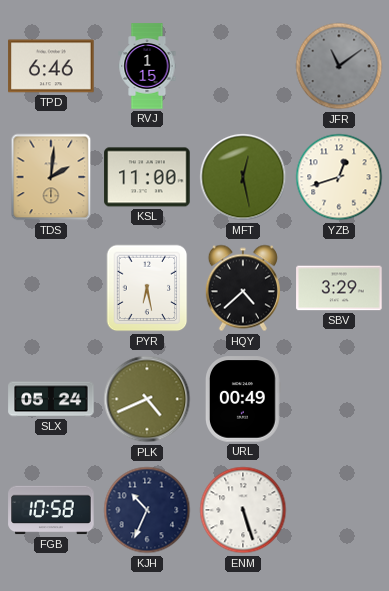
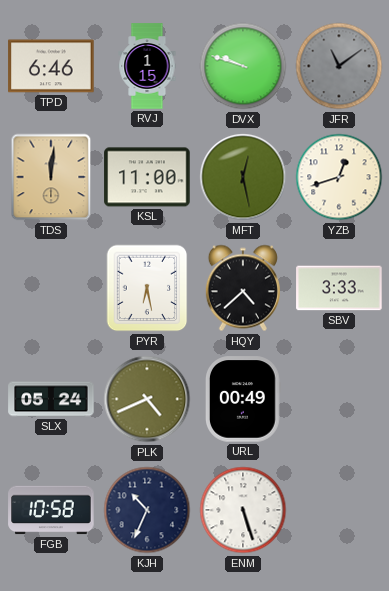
DVX: none -> 9:48 (243, 66)
TDS: 2:01 -> 12:01 (51, 177)
SBV: 3:29 -> 3:33 (339, 288)
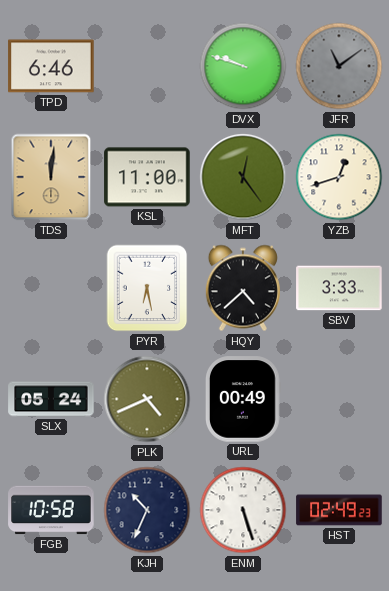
RVJ: 1:15 -> none (147, 66)
MFT: 12:28 -> 12:24 (243, 177)
HST: none -> 02:49 (339, 510)
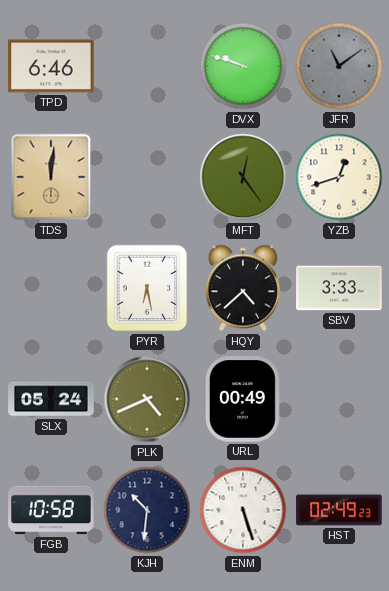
KSL: 11:00 -> none (147, 177)
KJH: 10:34 -> 10:31 (147, 510)
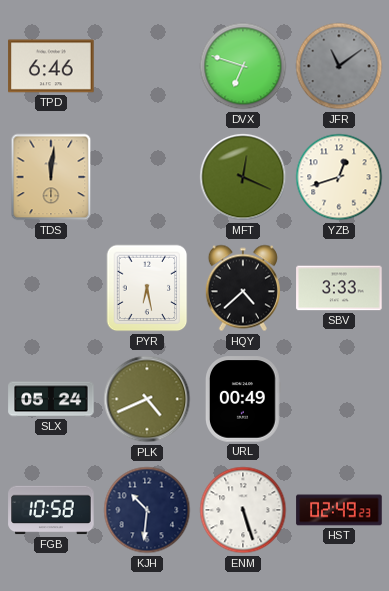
DVX: 9:48 -> 6:48 (243, 66)
MFT: 12:24 -> 12:19 (243, 177)
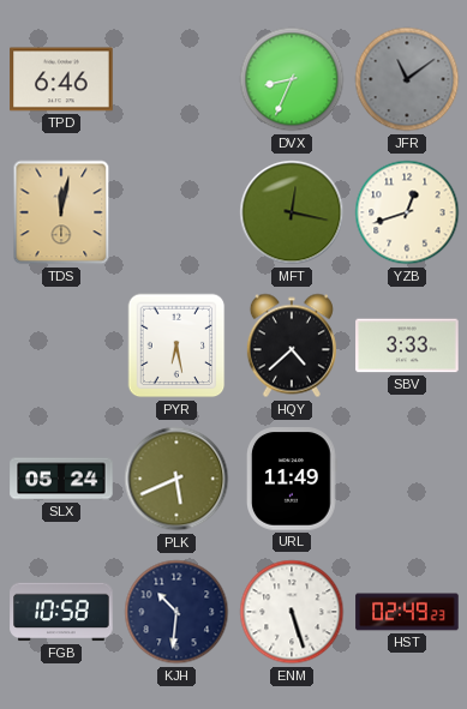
DVX: 6:48 -> 8:34 (292, 79)
TDS: 12:01 -> 12:02 (61, 212)
MFT: 12:19 -> 12:17 (292, 212)
PLK: 4:41 -> 5:41 (176, 479)
URL: 00:49 -> 11:49 (293, 479)
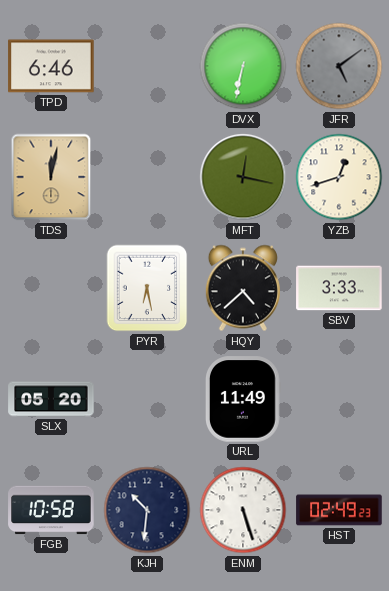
DVX: 8:34 -> 6:32 (243, 66)
JFR: 11:09 -> 5:09 (339, 66)
SLX: 05:24 -> 05:20 (51, 399)
PLK: 5:41 -> none (176, 479)
